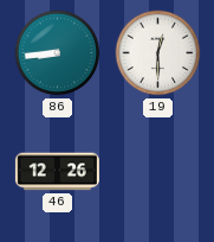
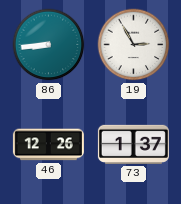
19: 12:30 -> 2:55 (134, 45)
73: none -> 1:37 (133, 144)
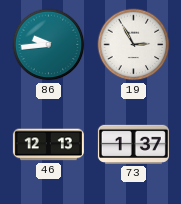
86: 8:44 -> 9:44 (49, 45)
46: 12:26 -> 12:13 (48, 145)
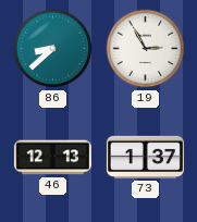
86: 9:44 -> 8:38 (53, 49)
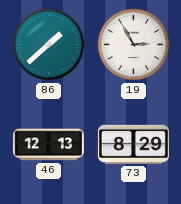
86: 8:38 -> 1:38 (49, 45)
73: 1:37 -> 8:29 (133, 144)
